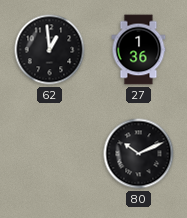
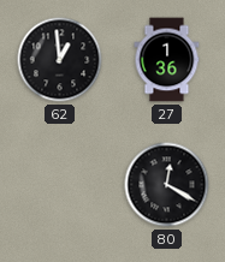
80: 10:11 -> 12:20 (167, 185)
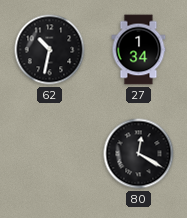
62: 12:59 -> 10:32 (50, 50)
27: 1:36 -> 1:34 (139, 50)
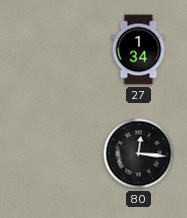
62: 10:32 -> none (50, 50)
80: 12:20 -> 12:16 (139, 154)
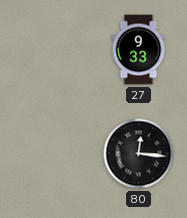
27: 1:34 -> 9:33 (139, 50)
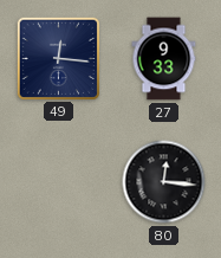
49: none -> 12:16 (58, 58)
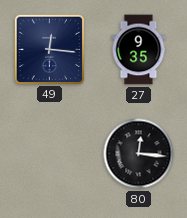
27: 9:33 -> 9:35 (139, 50)
